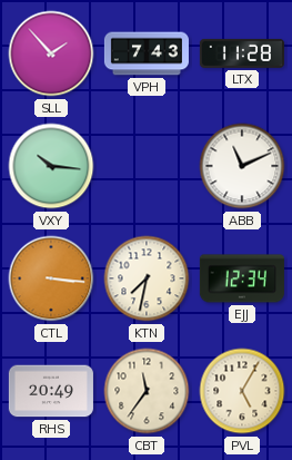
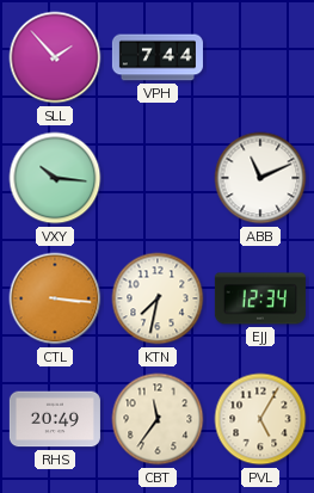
VPH: 7:43 -> 7:44 (158, 57)
LTX: 11:28 -> none (242, 53)
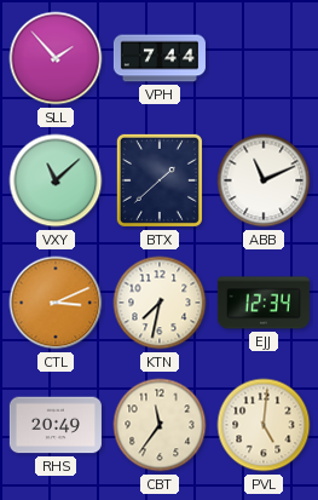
VXY: 10:16 -> 11:08 (56, 180)
BTX: none -> 1:38 (160, 180)
CTL: 3:16 -> 3:11 (56, 303)
PVL: 5:05 -> 5:01 (264, 425)
